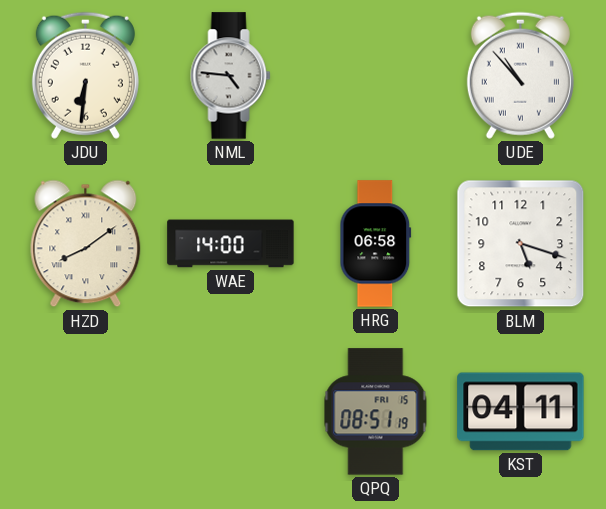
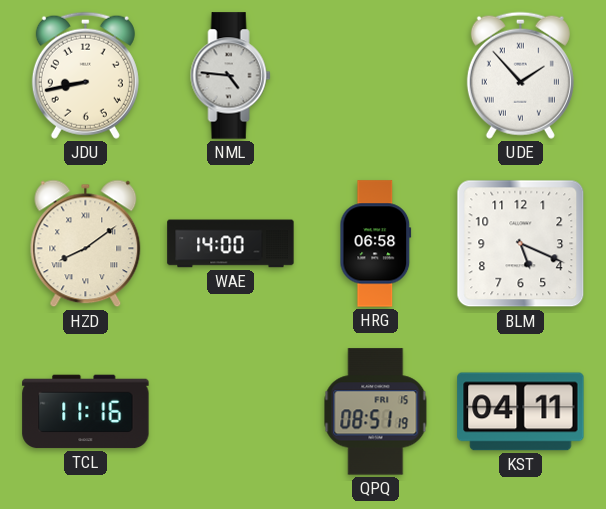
JDU: 6:31 -> 8:43 (85, 75)
UDE: 10:53 -> 1:53 (520, 75)
BLM: 5:18 -> 5:19 (521, 244)
TCL: none -> 11:16 (86, 412)
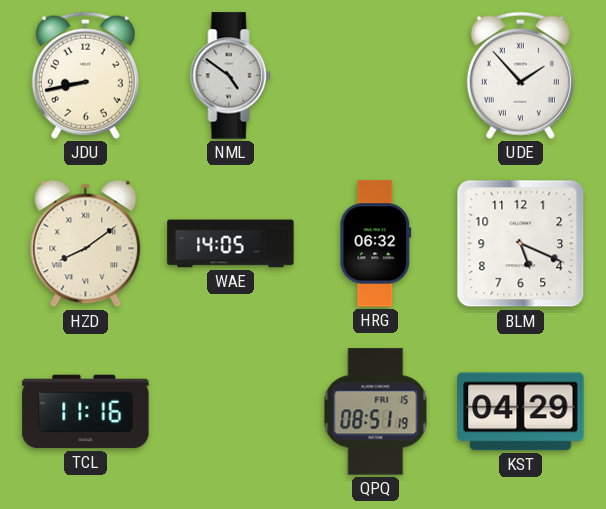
NML: 4:46 -> 4:51 (231, 76)
WAE: 14:00 -> 14:05 (231, 244)
HRG: 06:58 -> 06:32 (376, 244)
KST: 04:11 -> 04:29 (521, 412)
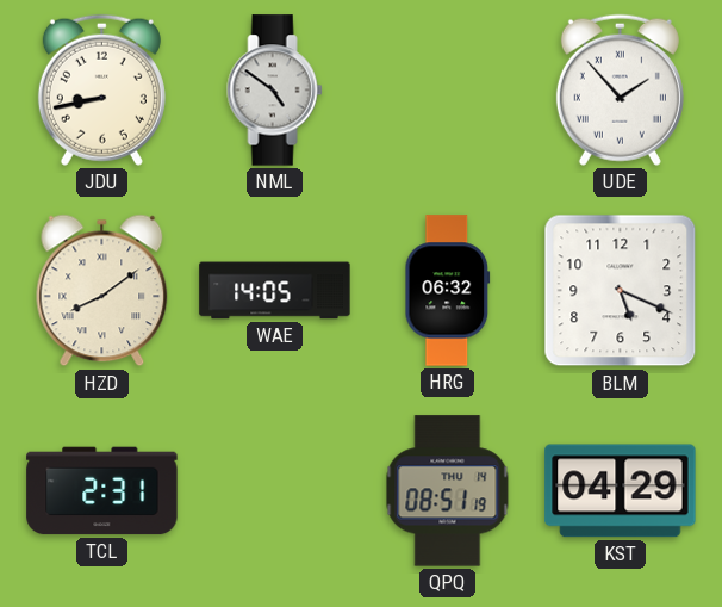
TCL: 11:16 -> 2:31 (102, 491)
QPQ date: FRI 15 -> THU 14 (448, 491)
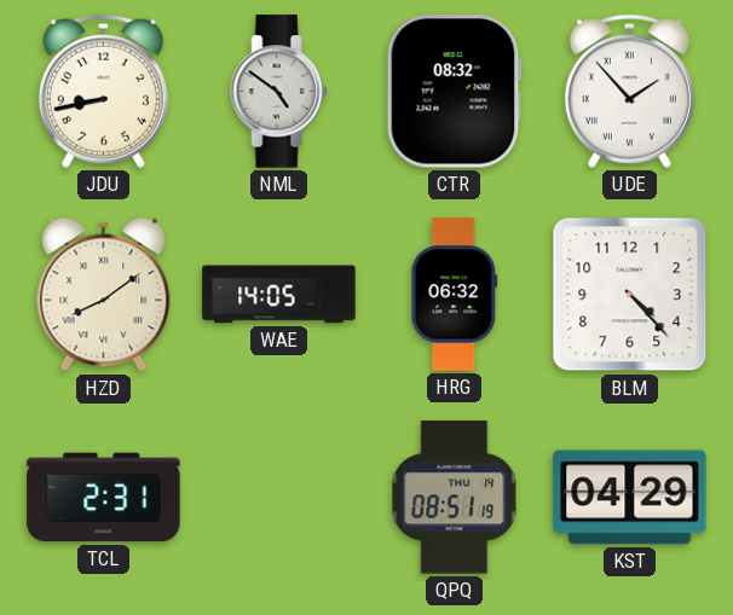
CTR: none -> 08:32 (454, 92)
BLM: 5:19 -> 4:23 (630, 295)
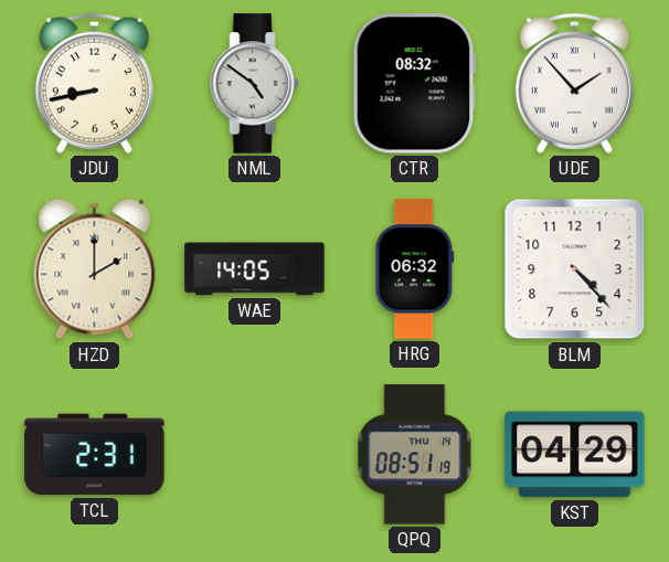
HZD: 8:09 -> 2:00 (95, 269)
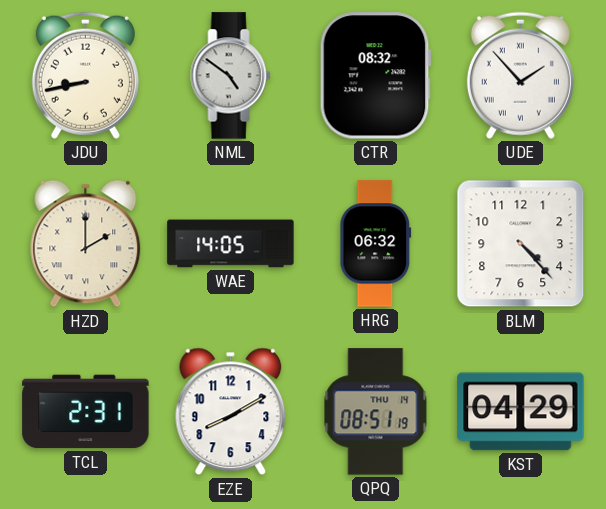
EZE: none -> 8:10 (231, 412)
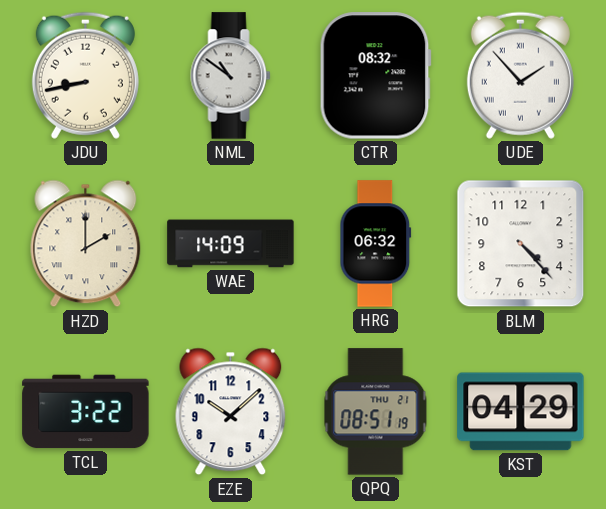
NML: 4:51 -> 10:51 (231, 76)
WAE: 14:05 -> 14:09 (231, 244)
TCL: 2:31 -> 3:22 (86, 412)
EZE: 8:10 -> 10:08 (231, 412)
QPQ date: THU 14 -> THU 21 (376, 412)
